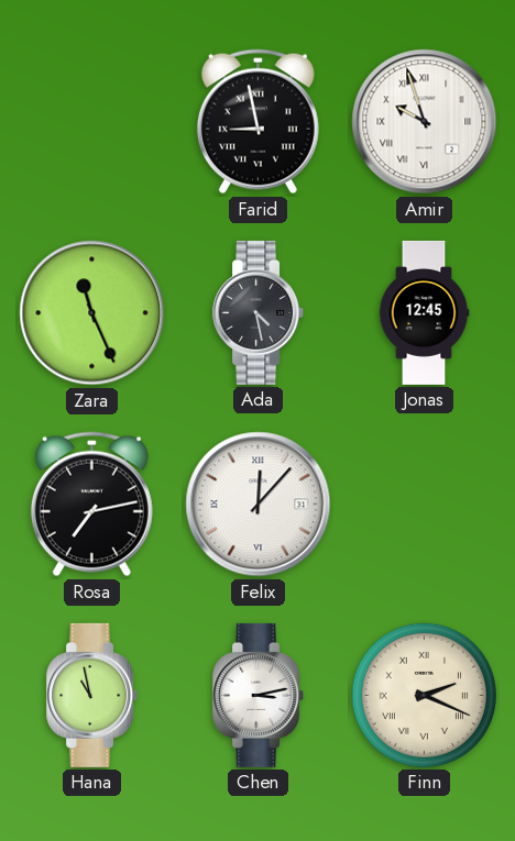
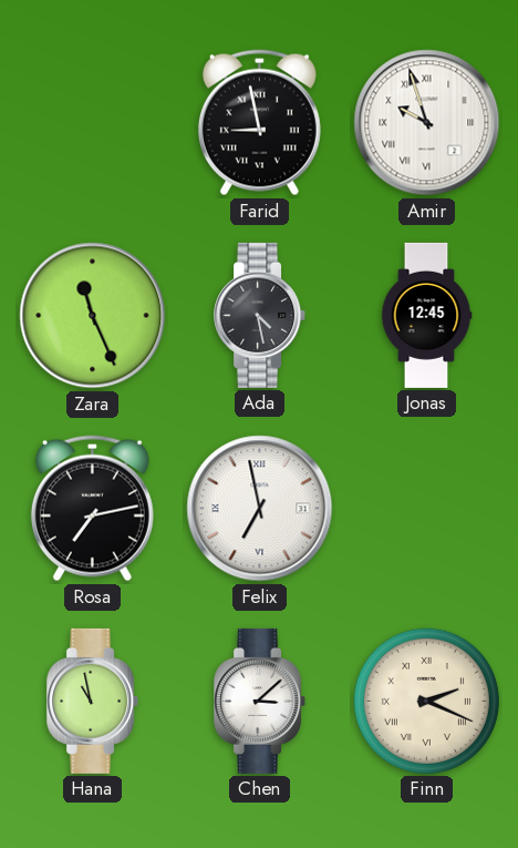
Felix: 12:07 -> 6:58 (260, 509)
Chen: 3:13 -> 3:08 (260, 701)
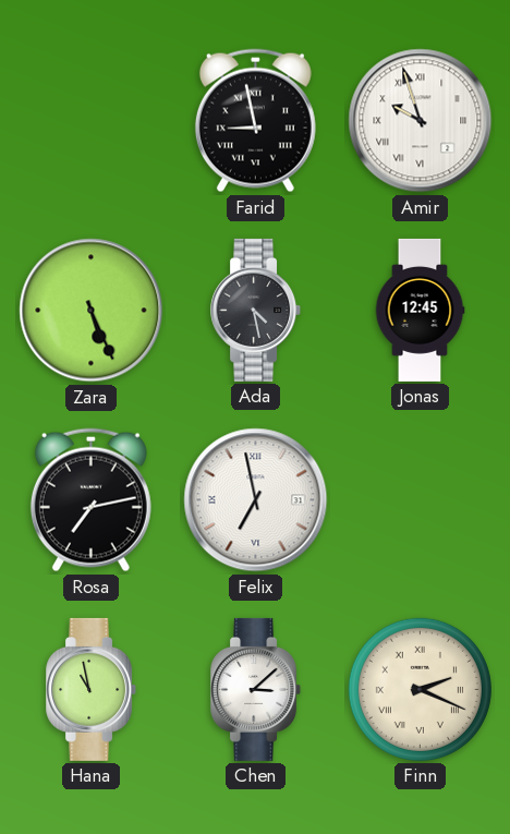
Zara: 11:26 -> 5:26 (92, 311)
